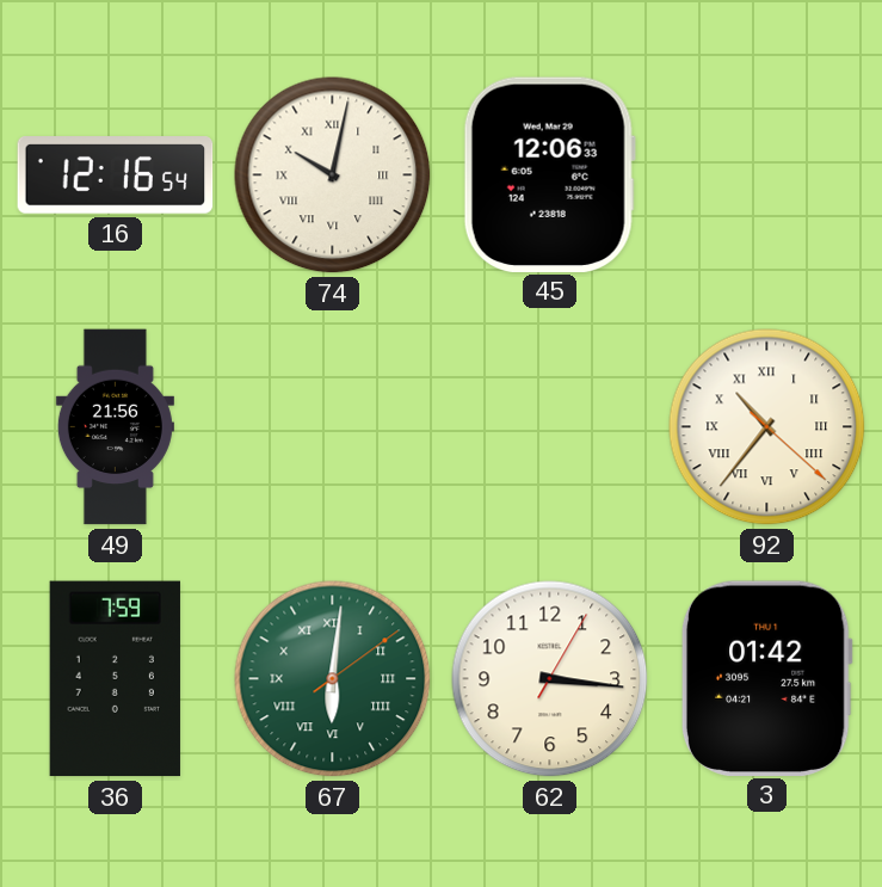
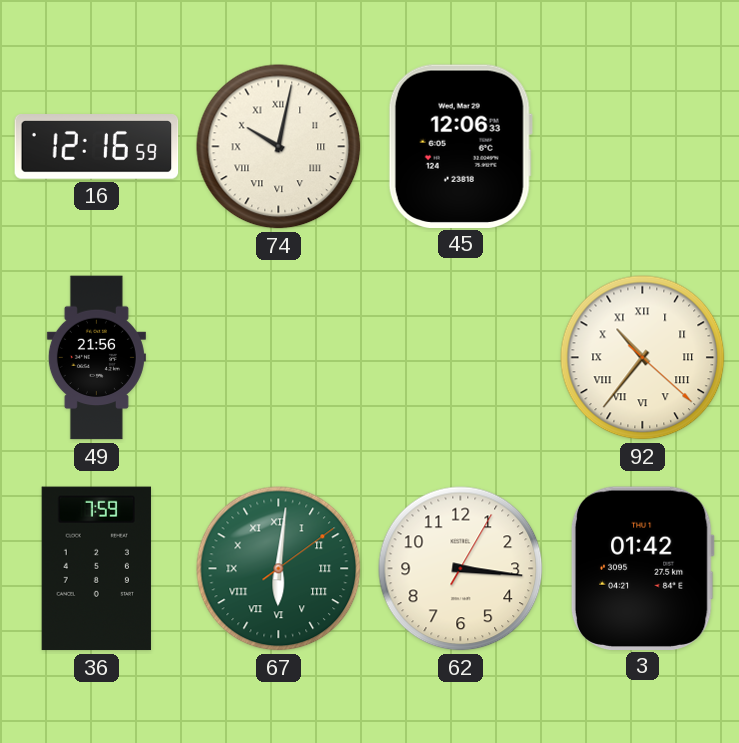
16: 12:16:54 -> 12:16:59 (97, 147)
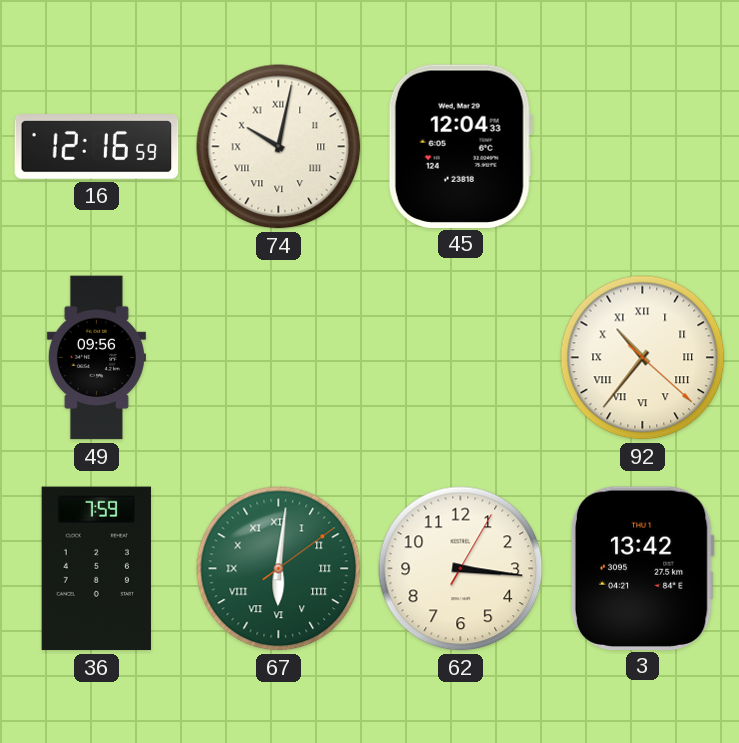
45: 12:06 -> 12:04 (460, 146)
49: 21:56 -> 09:56 (96, 358)
3: 01:42 -> 13:42 (642, 568)
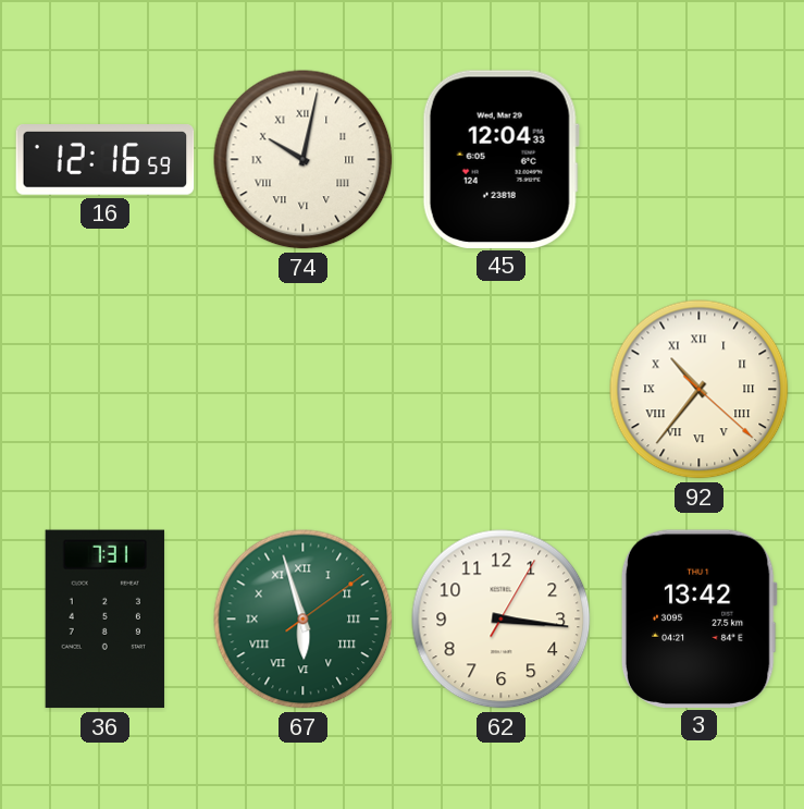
49: 09:56 -> none (96, 358)
36: 7:59 -> 7:31 (104, 620)
67: 6:01 -> 5:57 (304, 620)
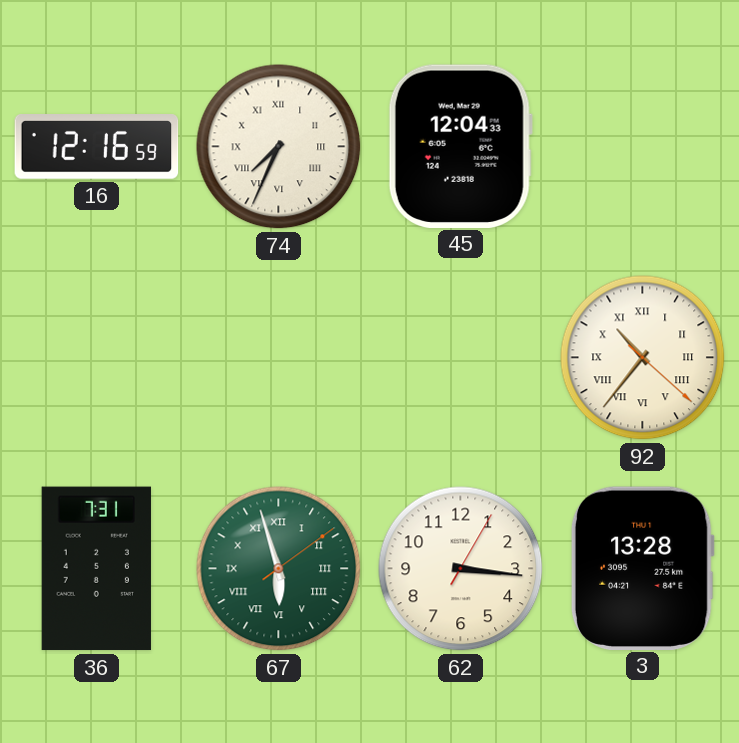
74: 10:02 -> 7:34 (279, 147)
3: 13:42 -> 13:28 (642, 568)
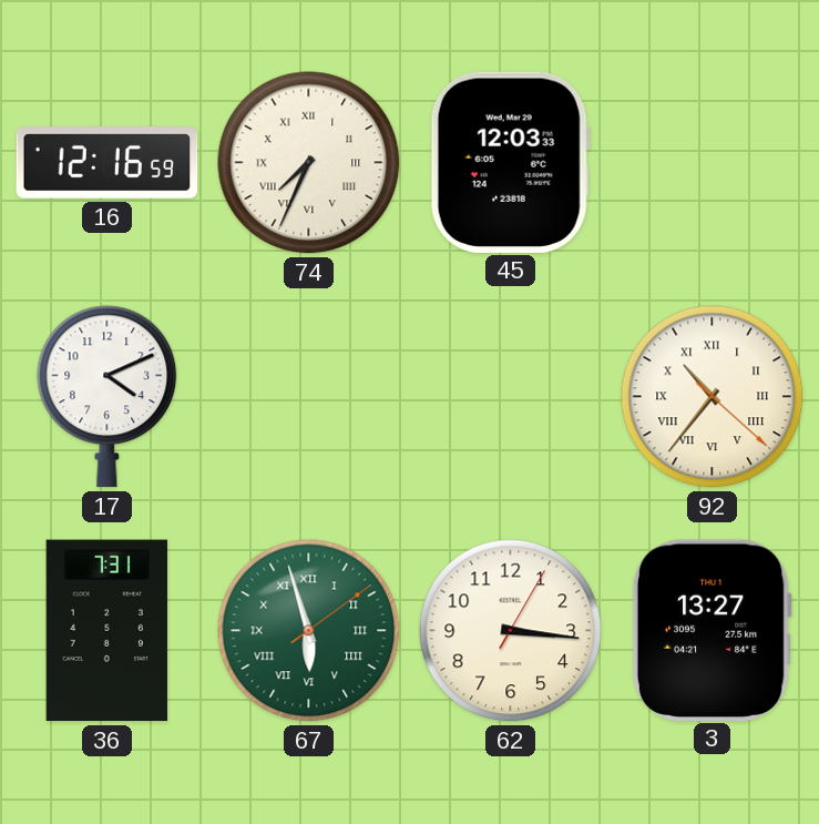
45: 12:04 -> 12:03 (510, 162)
17: none -> 4:11 (108, 397)
3: 13:28 -> 13:27 (711, 630)
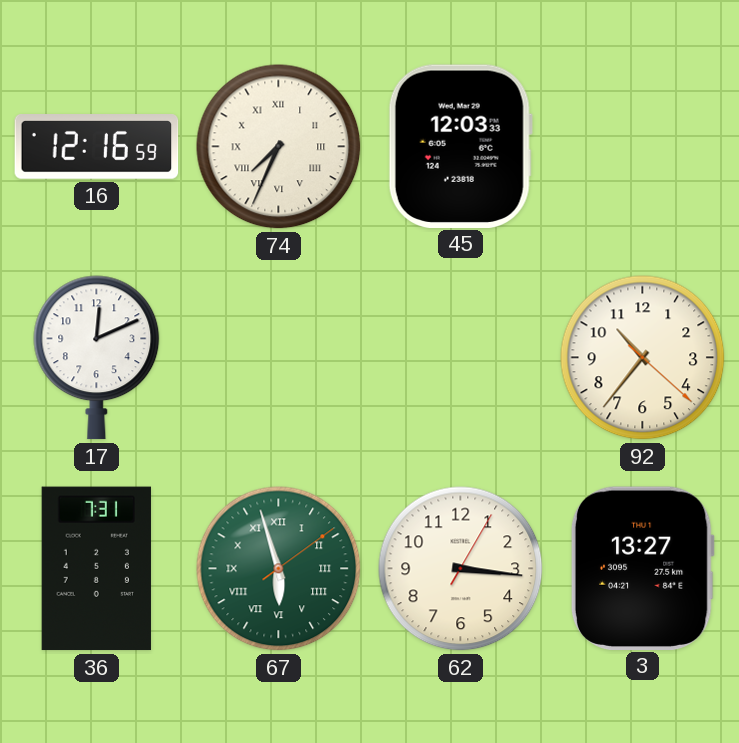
17: 4:11 -> 12:11 (97, 358)
92 numerals: Roman -> Arabic (643, 358)
